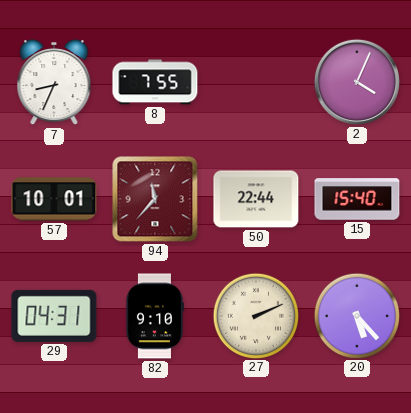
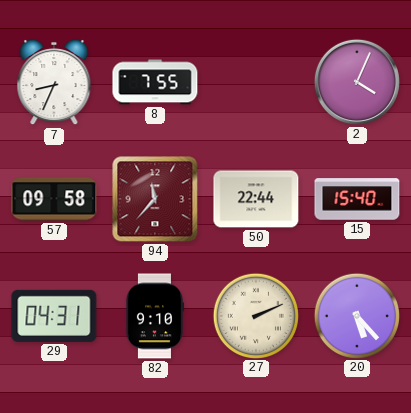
57: 10:01 -> 09:58 (54, 199)
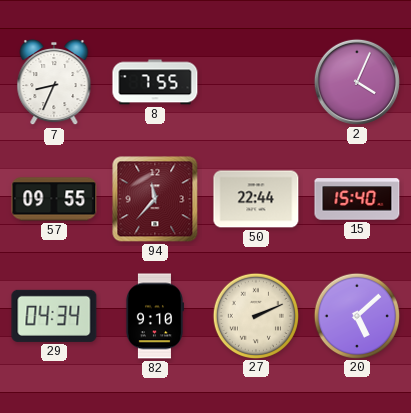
57: 09:58 -> 09:55 (54, 199)
29: 04:31 -> 04:34 (54, 316)
20: 5:23 -> 5:08 (356, 315)
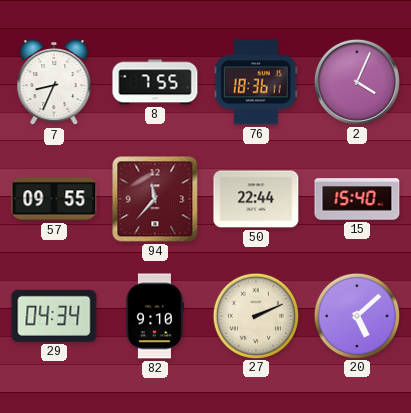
76: none -> 18:36 (256, 82)
